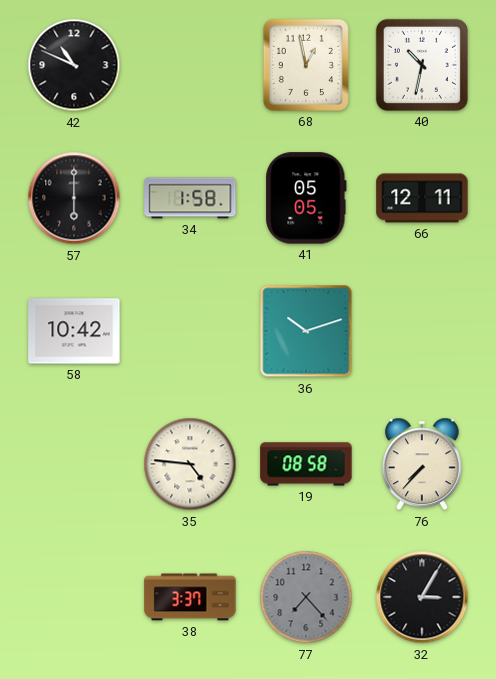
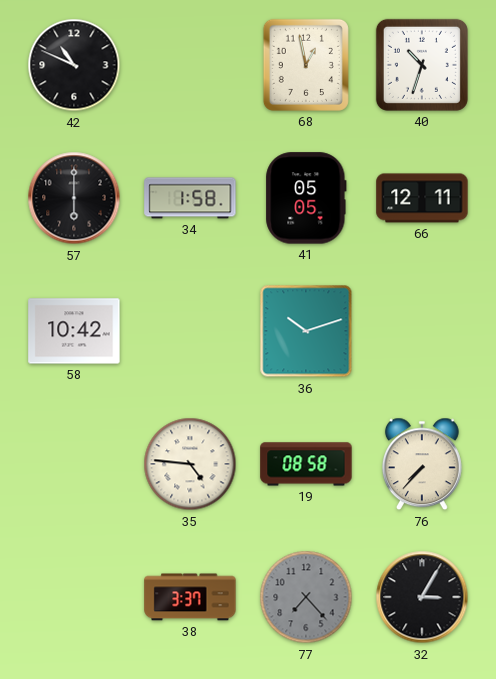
40: 10:32 -> 10:33 (422, 65)
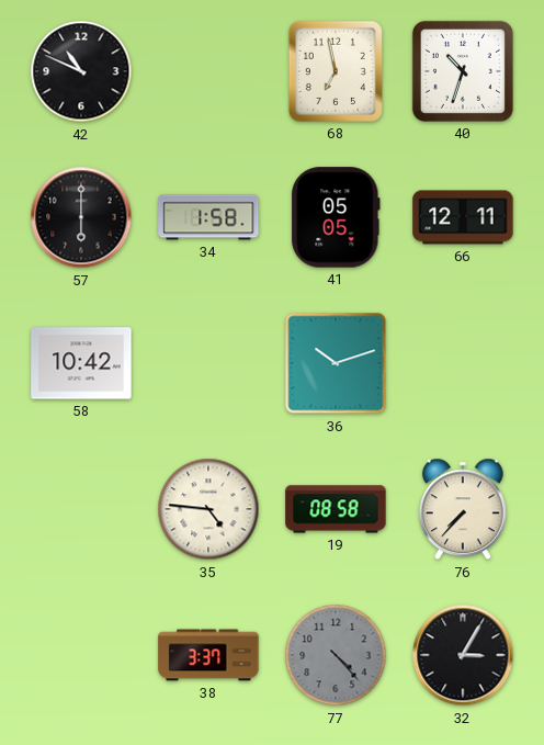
68: 12:58 -> 6:58 (336, 71)
77: 7:23 -> 4:23 (336, 655)
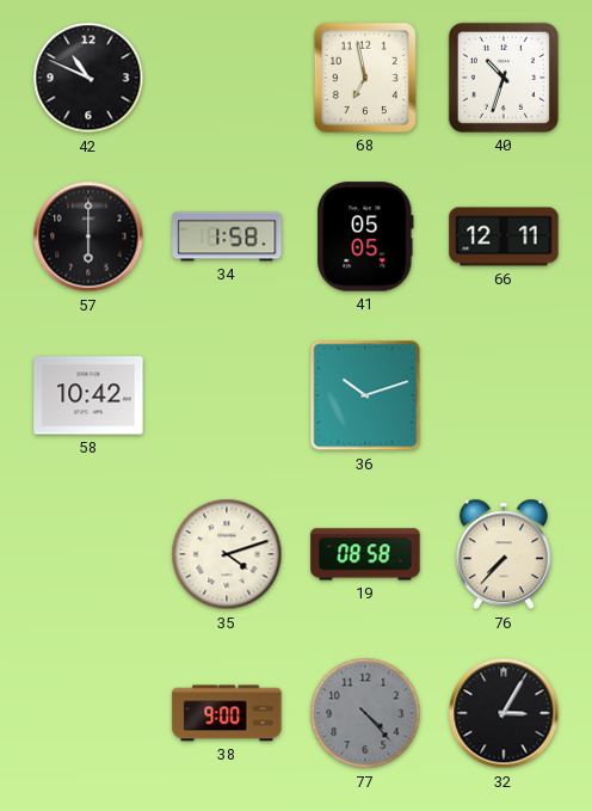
35: 4:46 -> 4:12 (227, 554)
38: 3:37 -> 9:00 (227, 713)
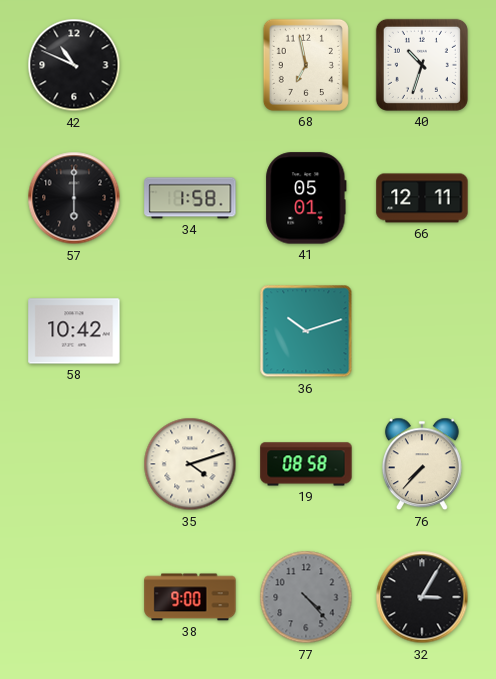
41: 05:05 -> 05:01 (306, 198)
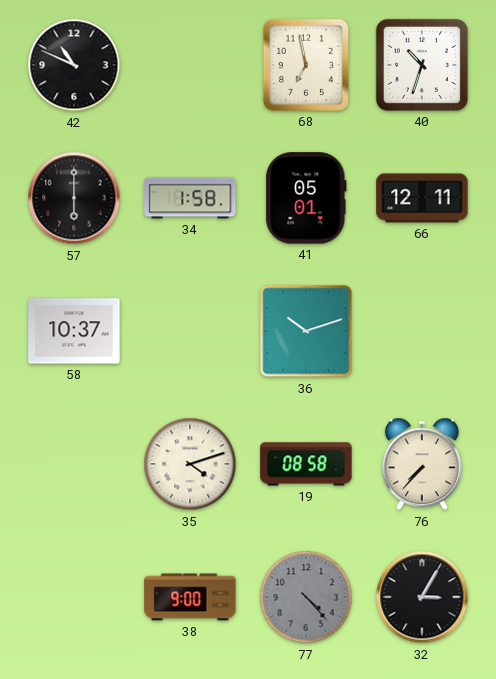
58: 10:42 -> 10:37 (74, 331)
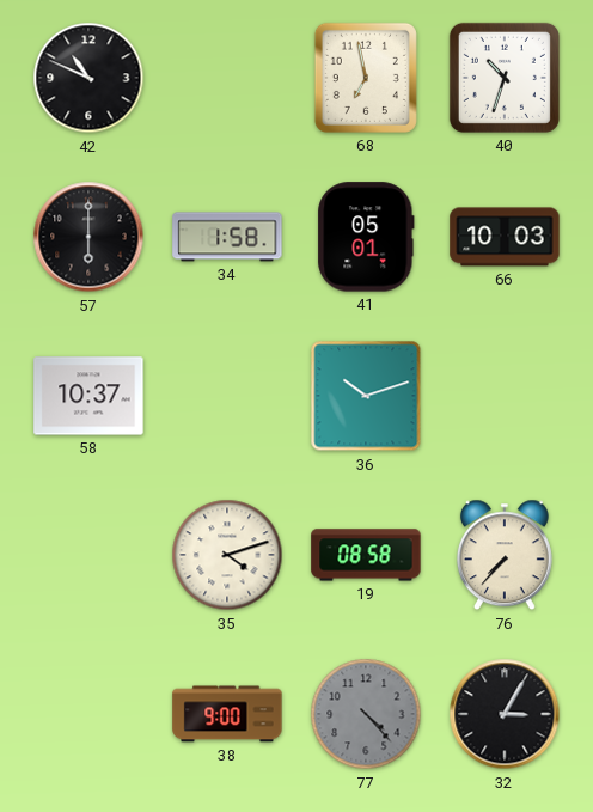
66: 12:11 -> 10:03 (505, 237)
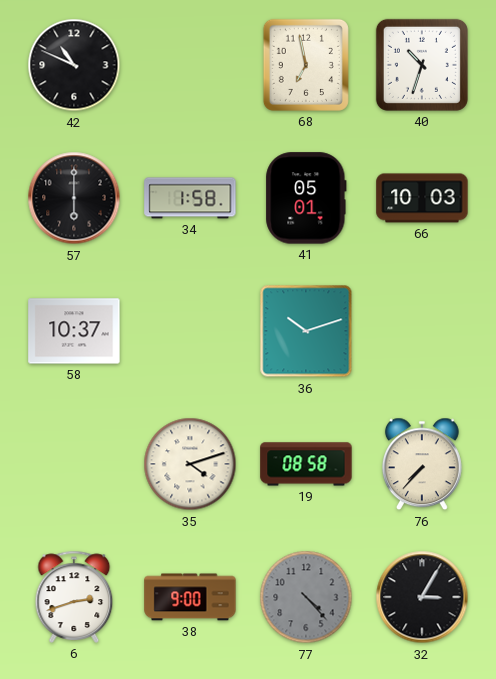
6: none -> 2:42 (74, 597)
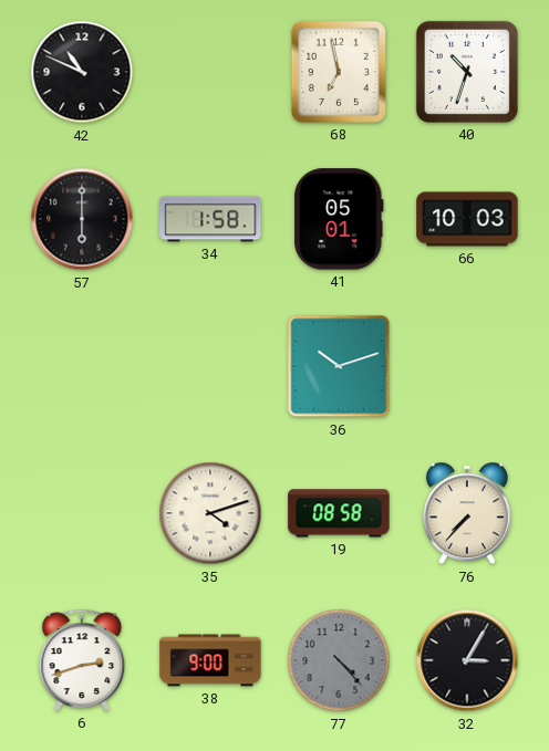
58: 10:37 -> none (74, 331)
